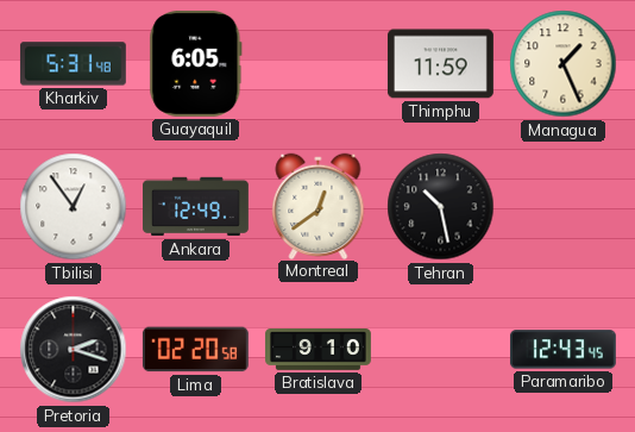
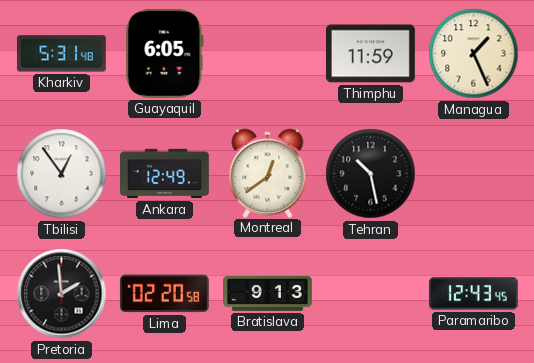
Pretoria: 2:18 -> 1:59 (62, 294)
Bratislava: 9:10 -> 9:13 (268, 294)
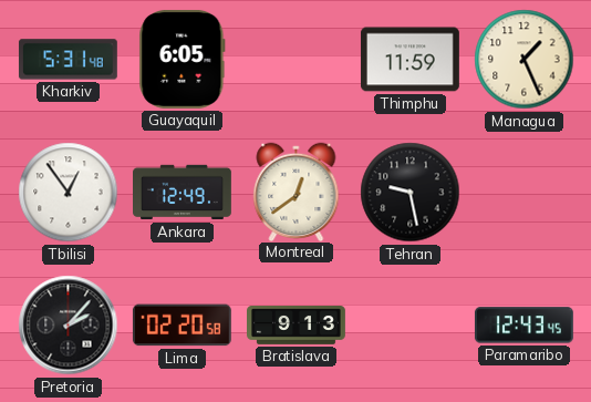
Tehran: 10:28 -> 9:28 (411, 193)
Pretoria: 1:59 -> 2:07 (69, 326)
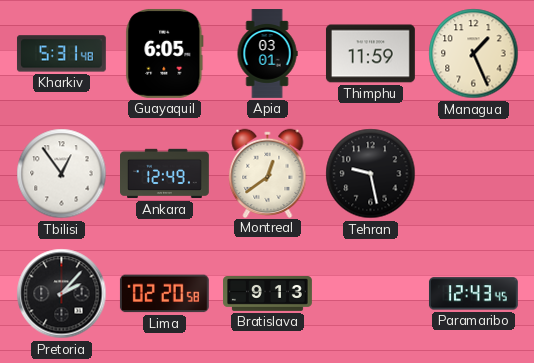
Apia: none -> 03:01 (267, 54)
